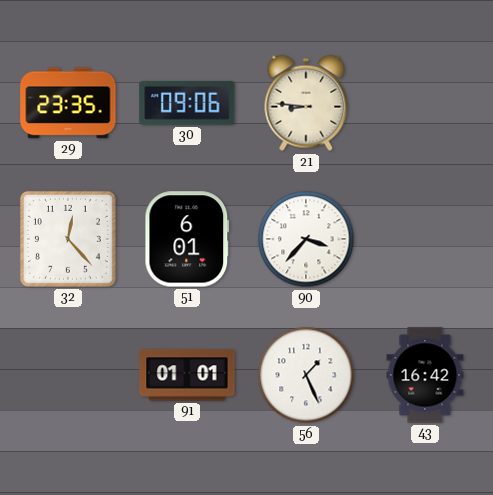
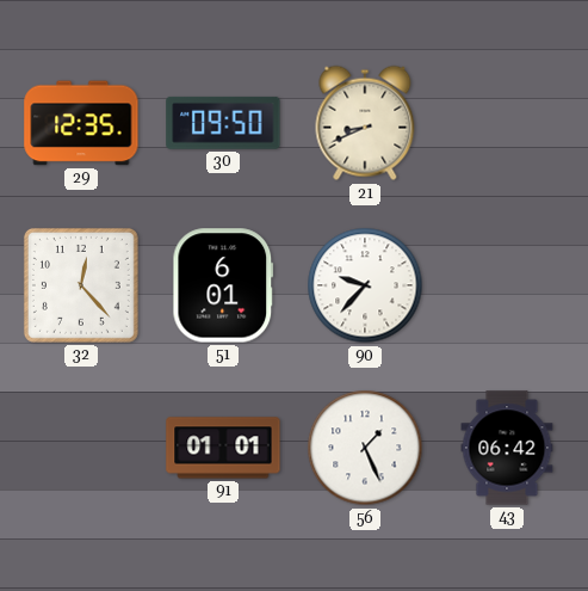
29: 23:35 -> 12:35 (81, 123)
30: 09:06 -> 09:50 (223, 123)
21: 8:46 -> 8:41 (365, 123)
90: 3:37 -> 9:37 (365, 285)
43: 16:42 -> 06:42 (507, 448)
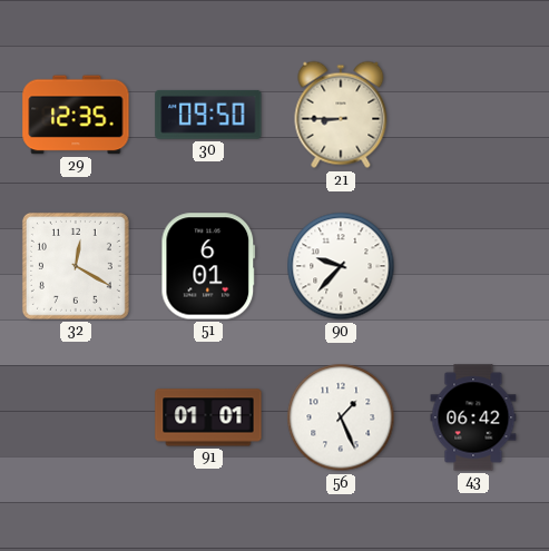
21: 8:41 -> 8:45 (341, 115)
32: 12:23 -> 12:20 (76, 266)
